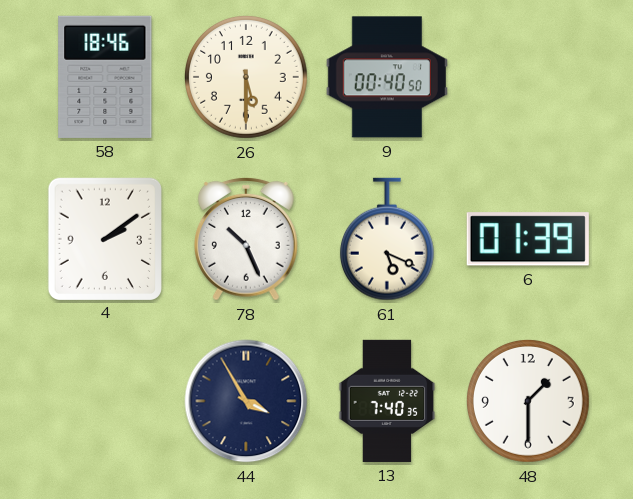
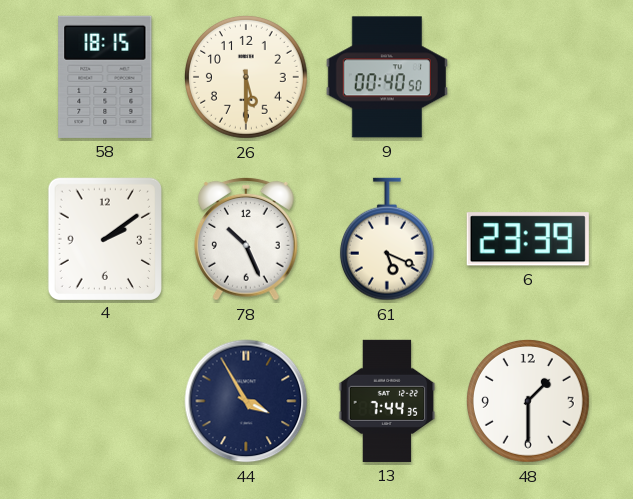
58: 18:46 -> 18:15 (105, 77)
6: 01:39 -> 23:39 (528, 239)
13: 7:40 -> 7:44 (387, 401)
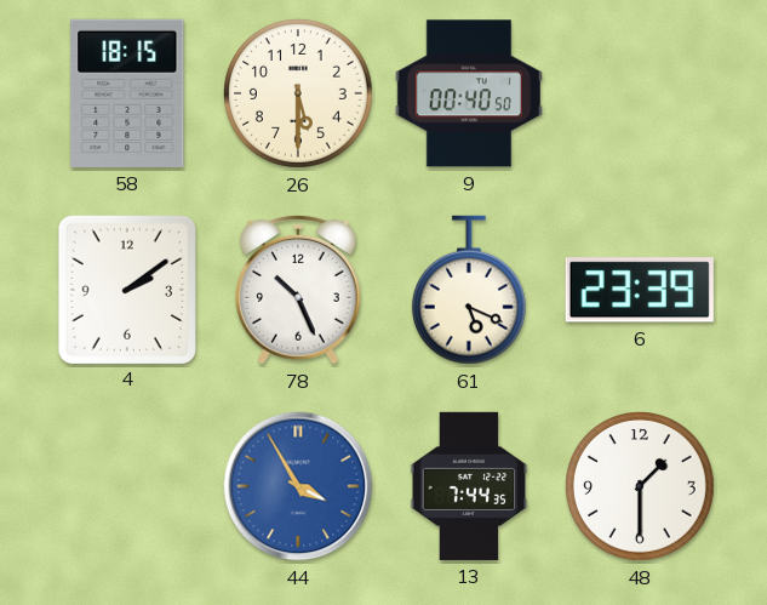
44 dial: navy -> blue (298, 486)
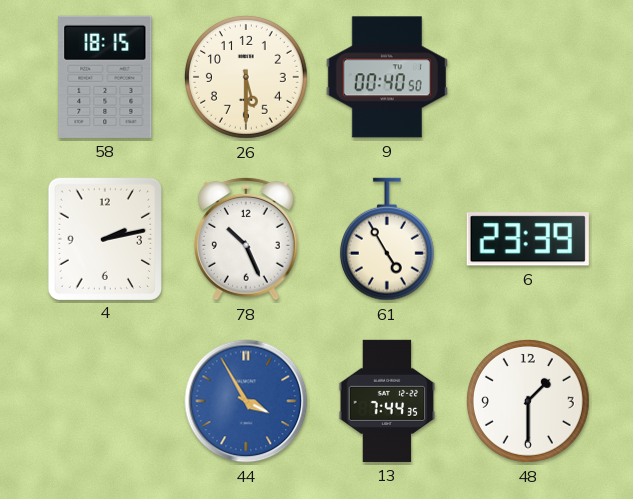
4: 2:09 -> 2:13 (104, 238)
61: 5:19 -> 4:55 (387, 239)
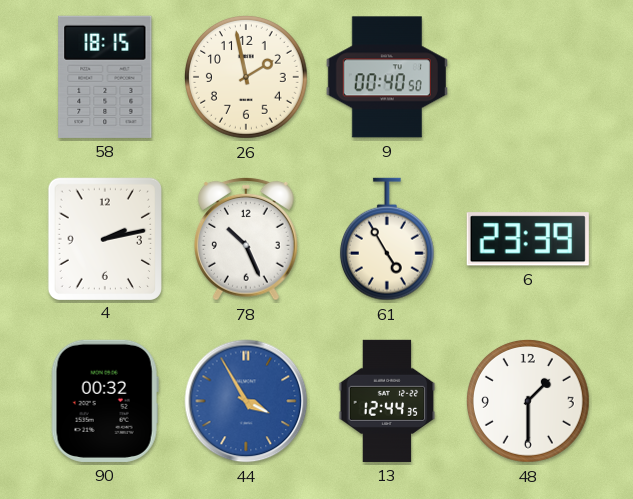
26: 5:30 -> 1:58 (247, 78)
90: none -> 00:32 (105, 401)
13: 7:44 -> 12:44 (387, 401)
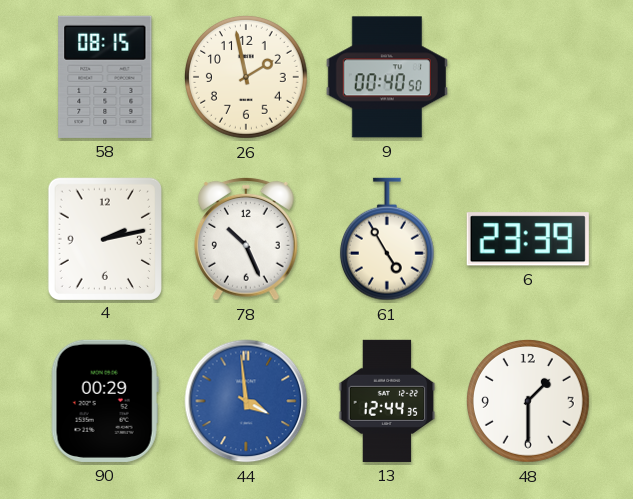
58: 18:15 -> 08:15 (105, 77)
90: 00:32 -> 00:29 (105, 401)
44: 3:55 -> 3:59 (246, 401)
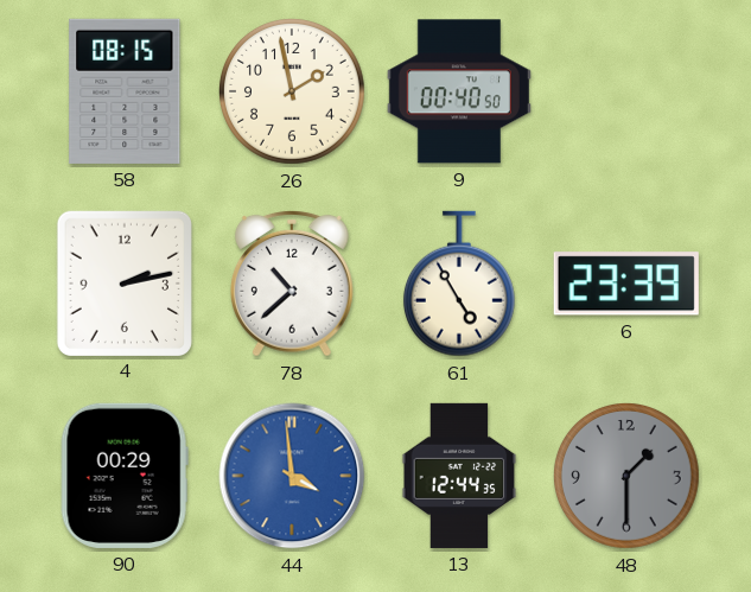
78: 10:26 -> 10:38 (293, 284)
48 dial: white -> grey (628, 477)
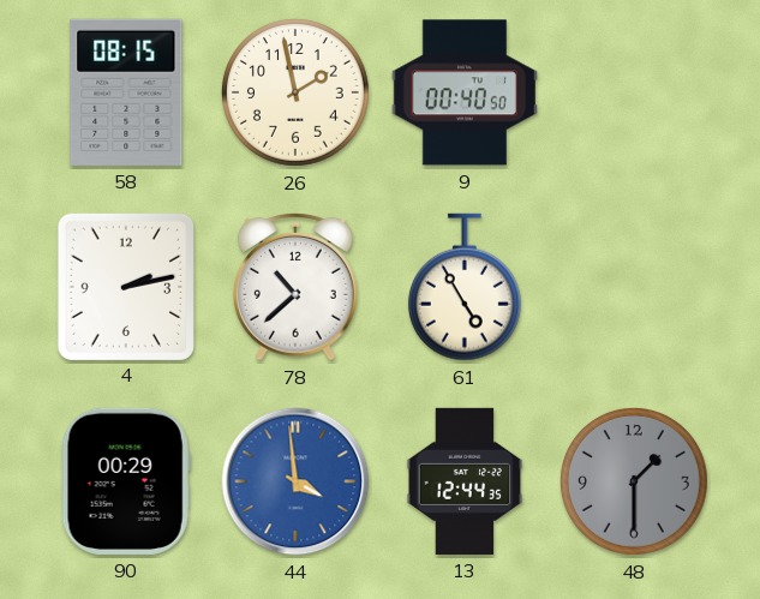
6: 23:39 -> none (626, 284)
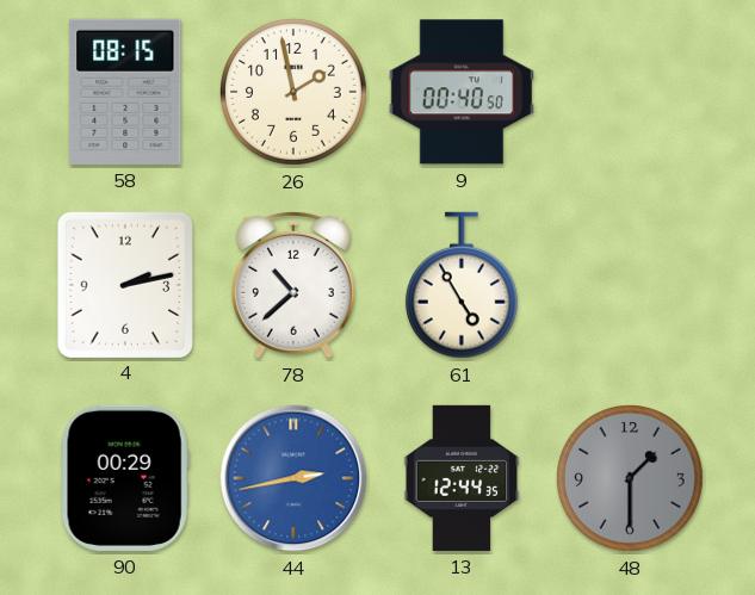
44: 3:59 -> 2:43 (293, 478)
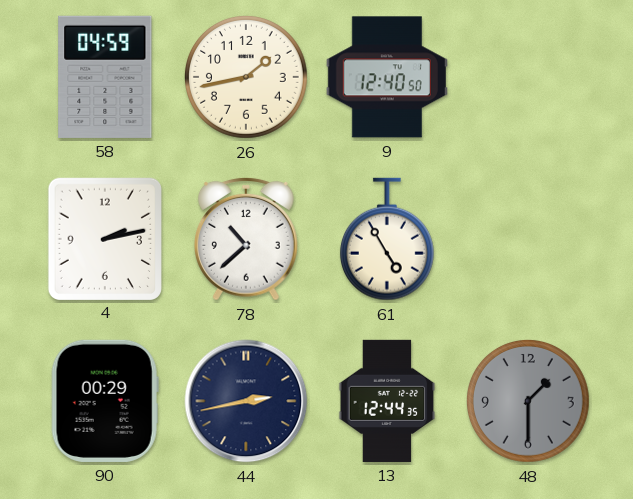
58: 08:15 -> 04:59 (105, 77)
26: 1:58 -> 1:43 (247, 78)
9: 00:40 -> 12:40 (387, 77)
44 dial: blue -> navy (246, 401)
